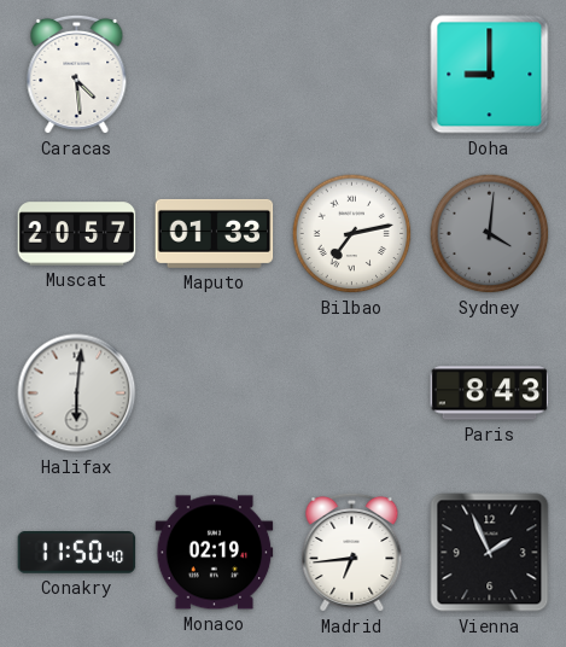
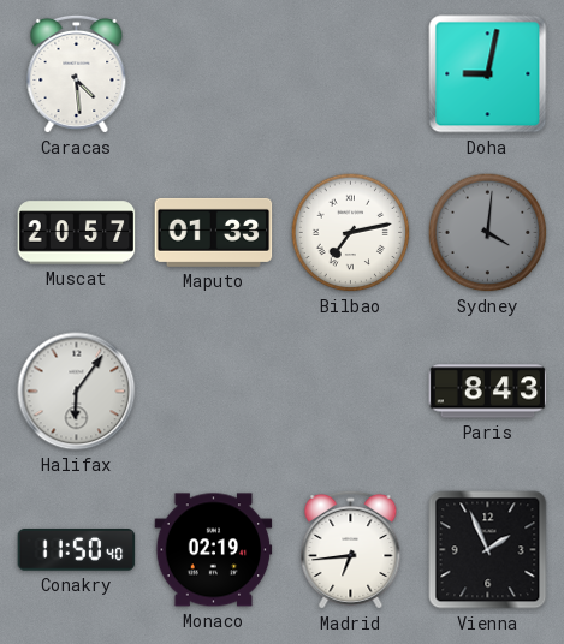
Doha: 9:00 -> 9:02 (488, 74)
Halifax: 6:01 -> 6:06 (77, 392)
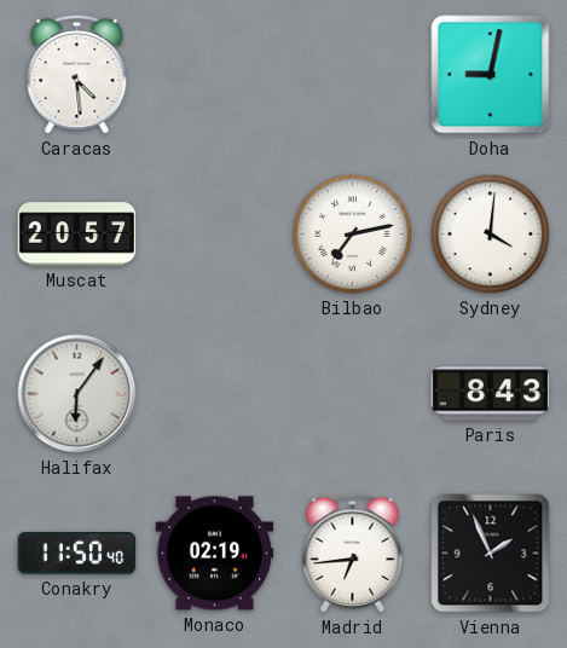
Maputo: 01:33 -> none (214, 232)
Sydney dial: grey -> white (491, 235)
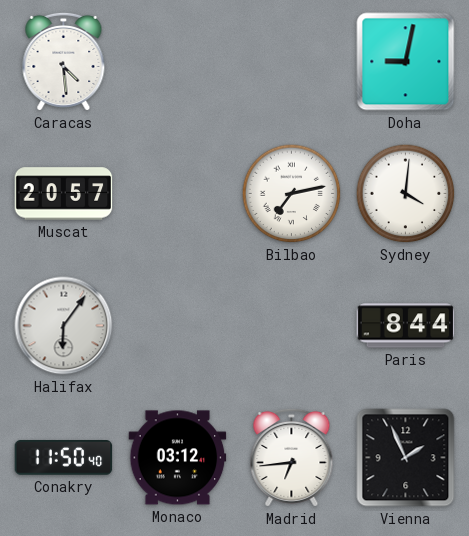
Paris: 8:43 -> 8:44 (406, 326)
Monaco: 02:19 -> 03:12 (178, 458)
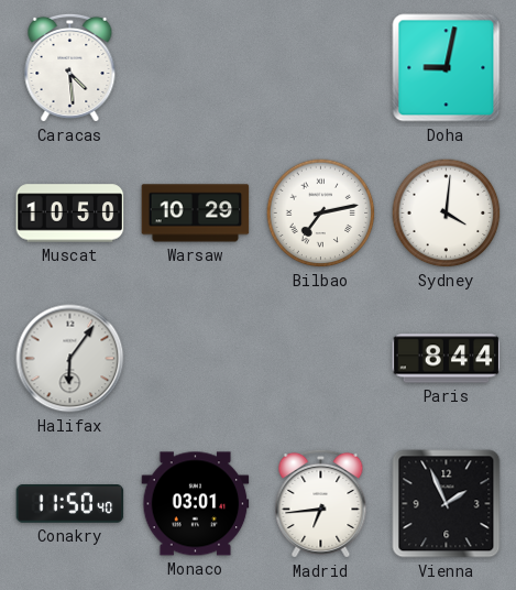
Muscat: 20:57 -> 10:50 (70, 214)
Warsaw: none -> 10:29 (196, 214)
Monaco: 03:12 -> 03:01 (196, 504)
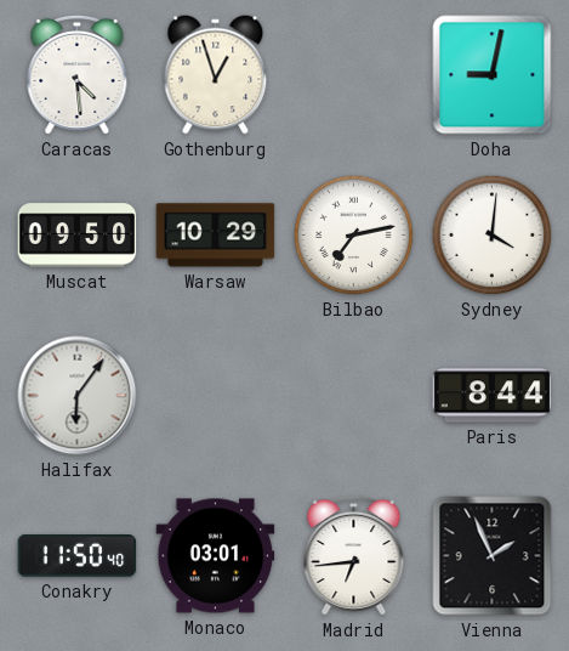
Gothenburg: none -> 12:57 (216, 75)
Muscat: 10:50 -> 09:50 (78, 236)
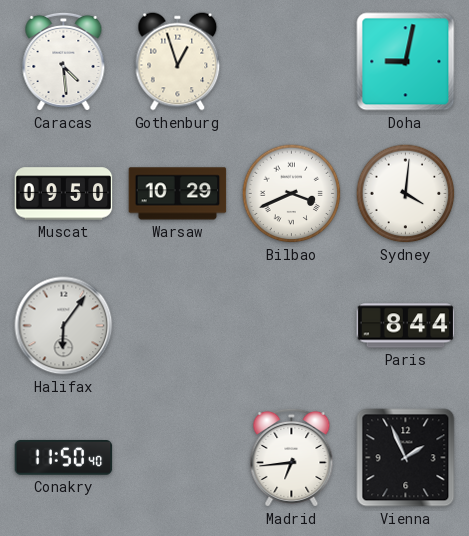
Bilbao: 7:13 -> 3:41 (292, 194)
Monaco: 03:01 -> none (216, 556)
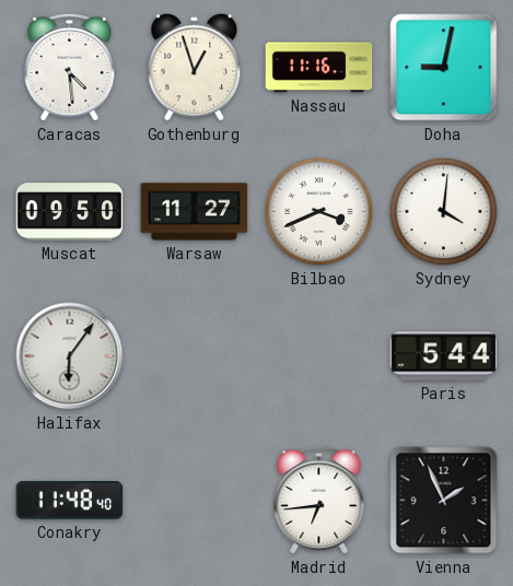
Nassau: none -> 11:16 (319, 68)
Warsaw: 10:29 -> 11:27 (195, 212)
Paris: 8:44 -> 5:44 (444, 356)
Conakry: 11:50 -> 11:48 (70, 501)
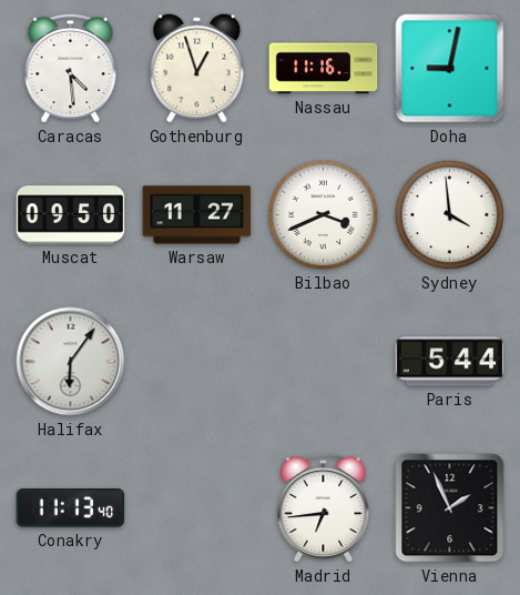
Sydney: 4:01 -> 3:59 (450, 215)
Conakry: 11:48 -> 11:13 (71, 508)
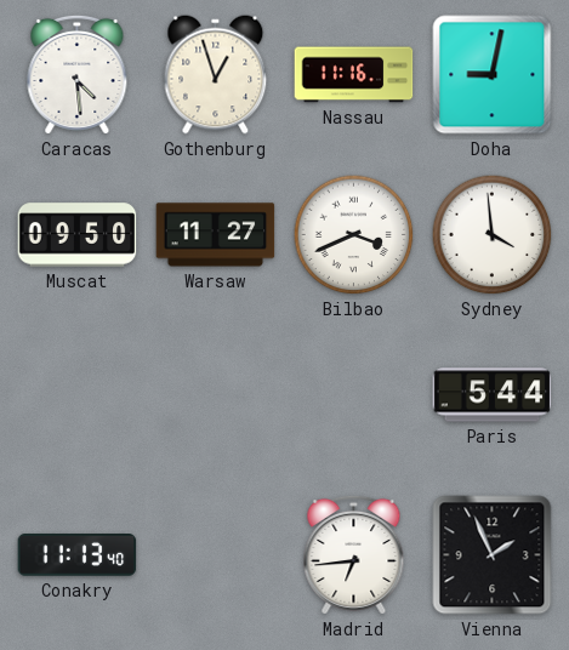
Halifax: 6:06 -> none (71, 362)
